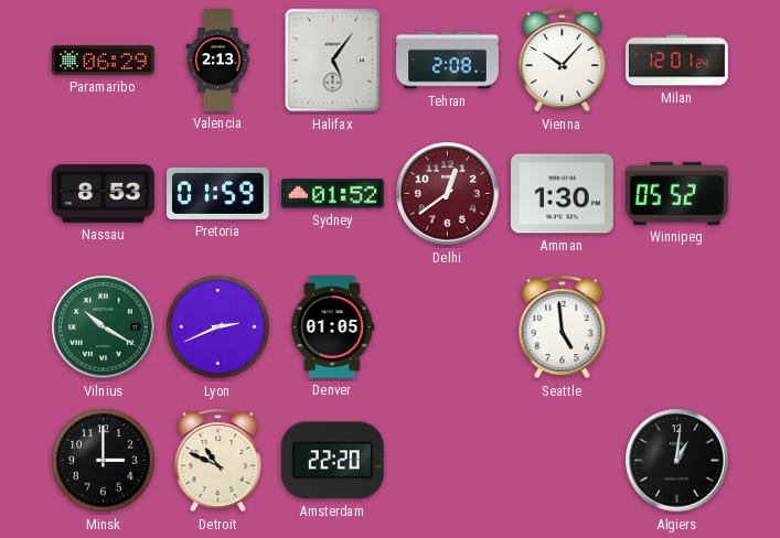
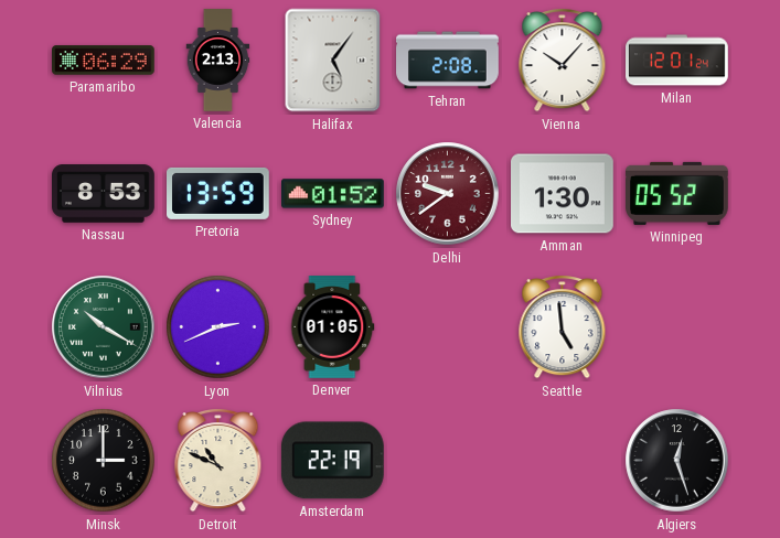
Pretoria: 01:59 -> 13:59 (218, 193)
Delhi: 12:39 -> 9:39 (448, 194)
Amsterdam: 22:20 -> 22:19 (332, 461)
Algiers: 1:01 -> 12:27 (677, 461)
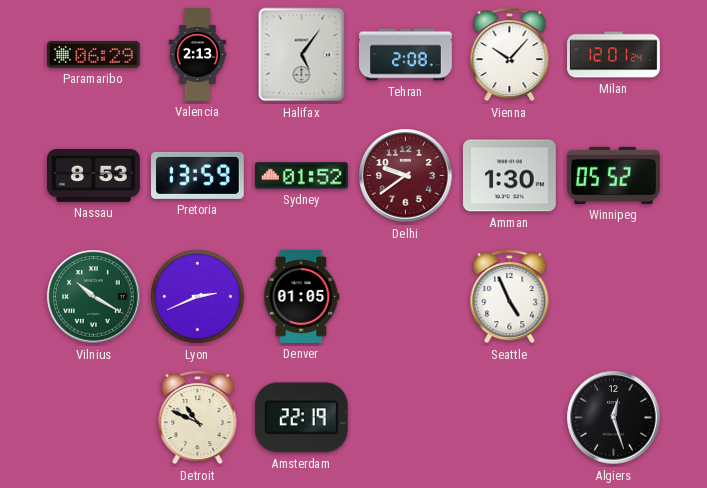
Seattle: 4:59 -> 4:56 (510, 297)
Minsk: 3:00 -> none (104, 461)
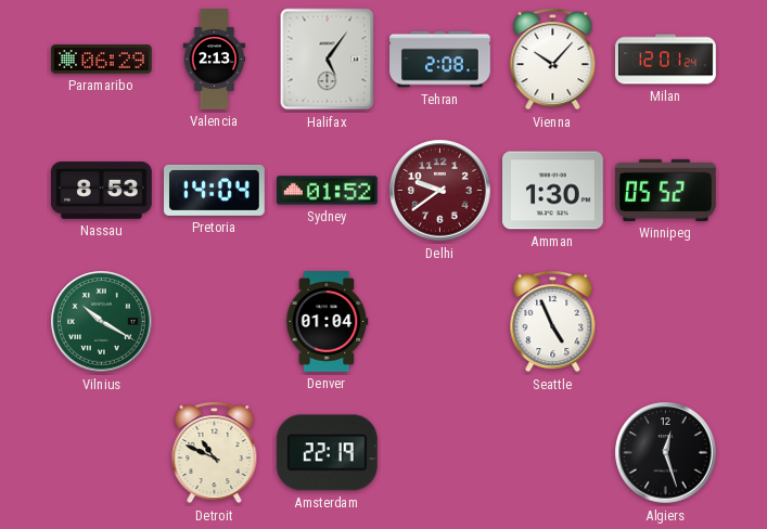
Pretoria: 13:59 -> 14:04 (215, 190)
Lyon: 2:41 -> none (198, 297)
Denver: 01:05 -> 01:04 (328, 322)
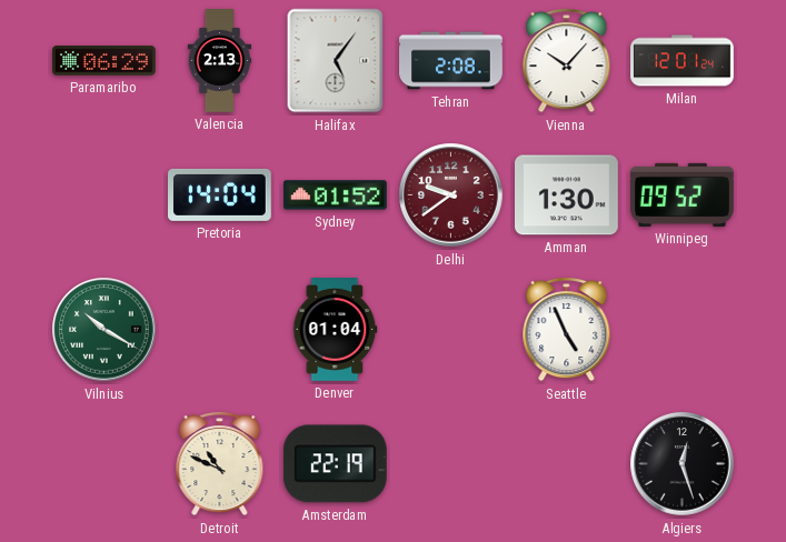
Nassau: 8:53 -> none (102, 191)
Winnipeg: 05:52 -> 09:52 (683, 194)
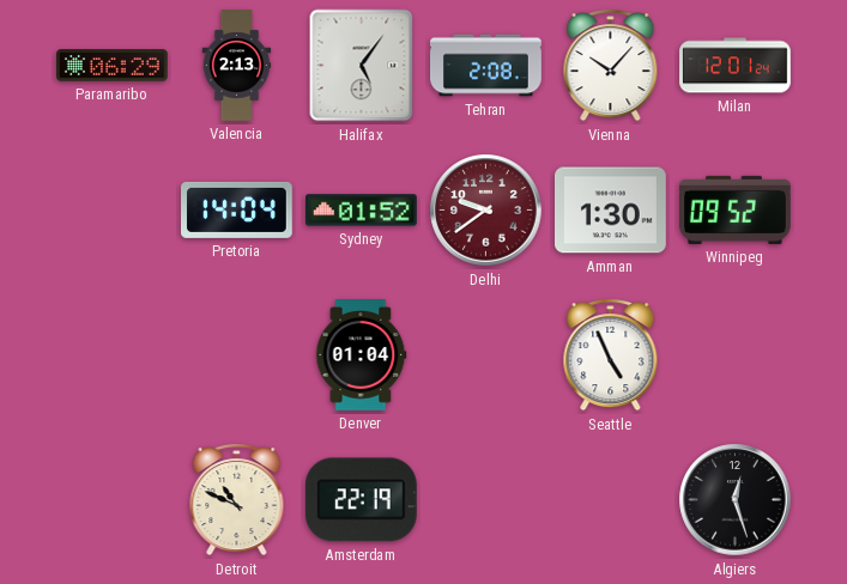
Vilnius: 10:20 -> none (105, 330)
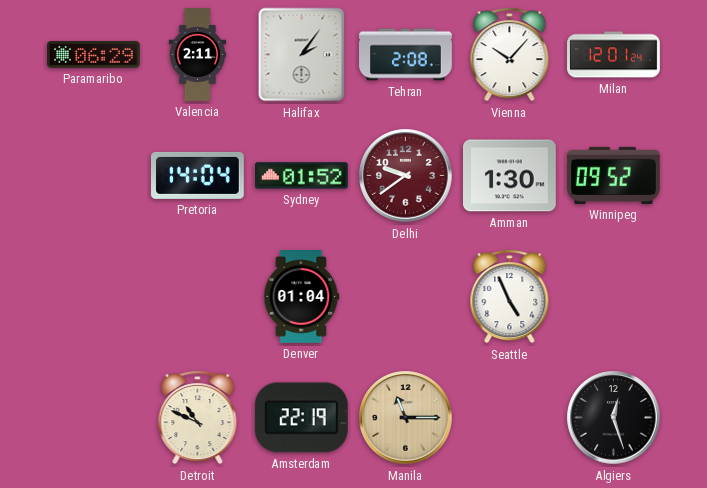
Valencia: 2:13 -> 2:11 (198, 55)
Halifax: 5:06 -> 2:06 (302, 55)
Manila: none -> 11:15 (406, 418)
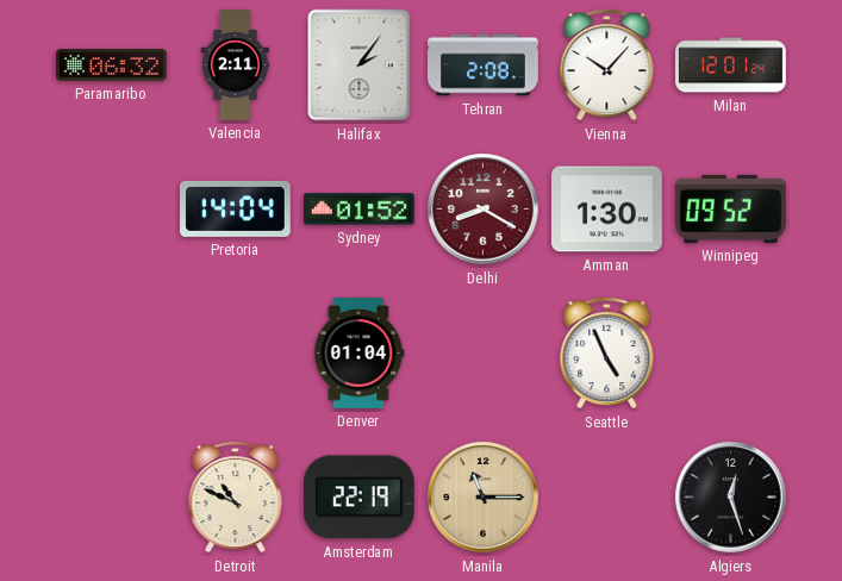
Paramaribo: 06:29 -> 06:32 (112, 65)
Delhi: 9:39 -> 8:20 (484, 210)
